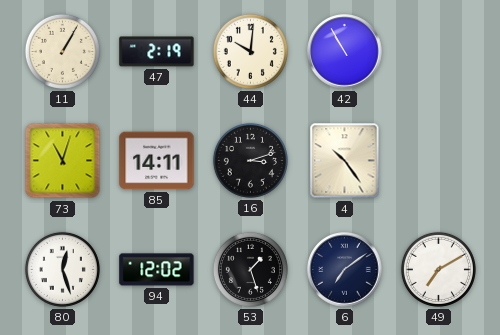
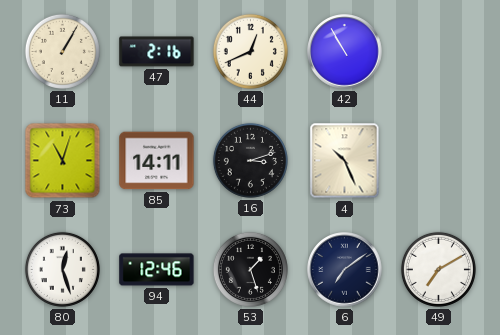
47: 2:19 -> 2:16 (157, 52)
44: 10:01 -> 12:41 (250, 51)
4: 10:24 -> 10:26 (345, 161)
94: 12:02 -> 12:46 (157, 270)
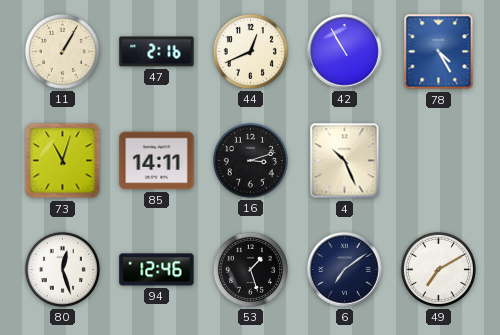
78: none -> 4:25 (439, 52)
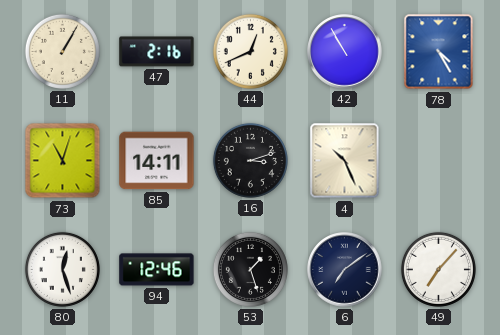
49: 7:10 -> 7:07 (438, 269)
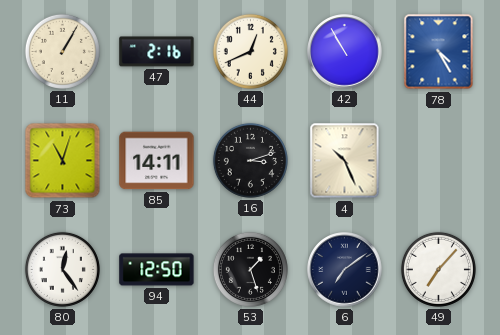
80: 12:27 -> 12:24 (62, 269)
94: 12:46 -> 12:50 (157, 270)
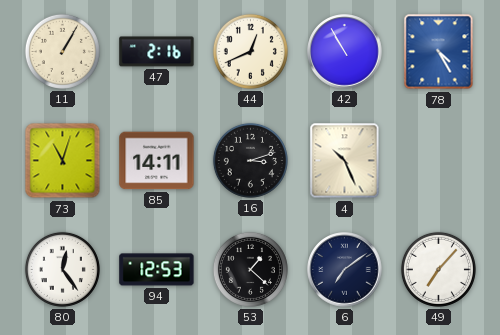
94: 12:50 -> 12:53 (157, 270)
53: 1:27 -> 1:22 (250, 269)
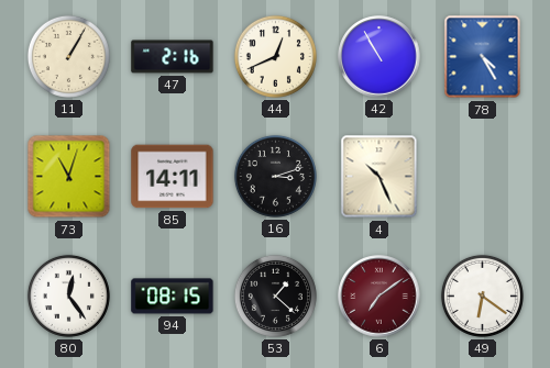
94: 12:53 -> 08:15 (173, 297)
6 dial: navy -> burgundy (380, 297)
49: 7:07 -> 6:21 (482, 295)
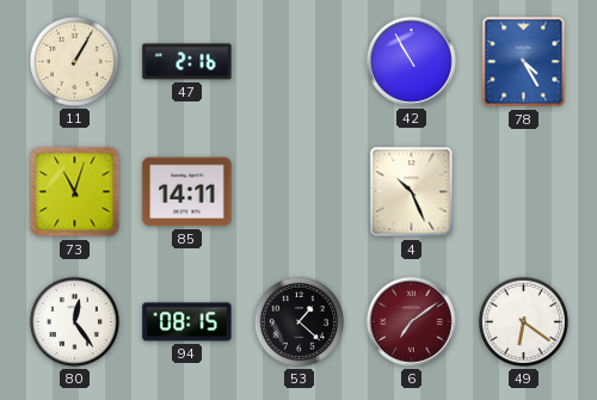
44: 12:41 -> none (275, 56)
16: 3:12 -> none (275, 176)
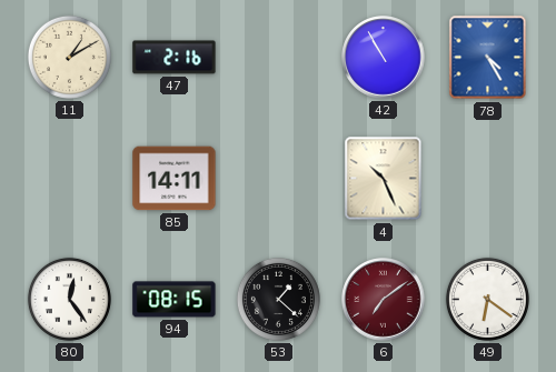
11: 1:05 -> 1:10 (69, 57)
73: 11:03 -> none (75, 192)
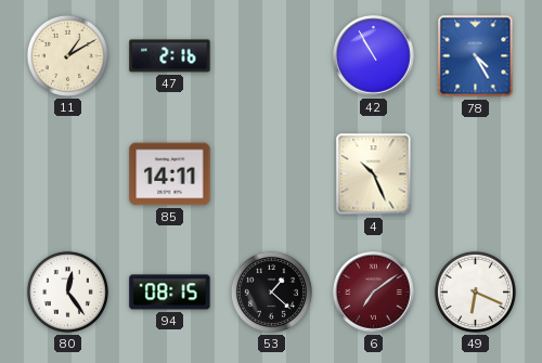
49: 6:21 -> 6:19 (475, 291)
